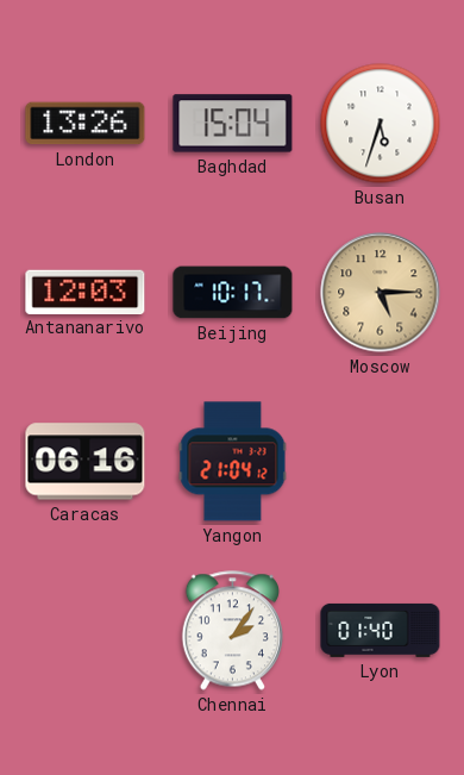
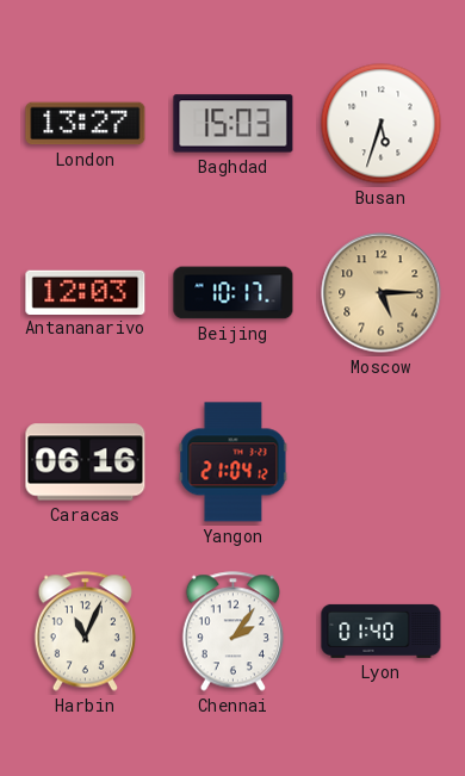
London: 13:26 -> 13:27 (86, 124)
Baghdad: 15:04 -> 15:03 (234, 124)
Harbin: none -> 11:04 (85, 632)
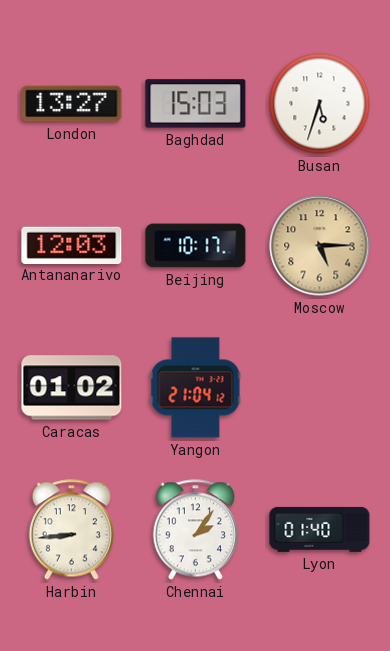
Caracas: 06:16 -> 01:02 (72, 388)
Harbin: 11:04 -> 8:44 (71, 530)
